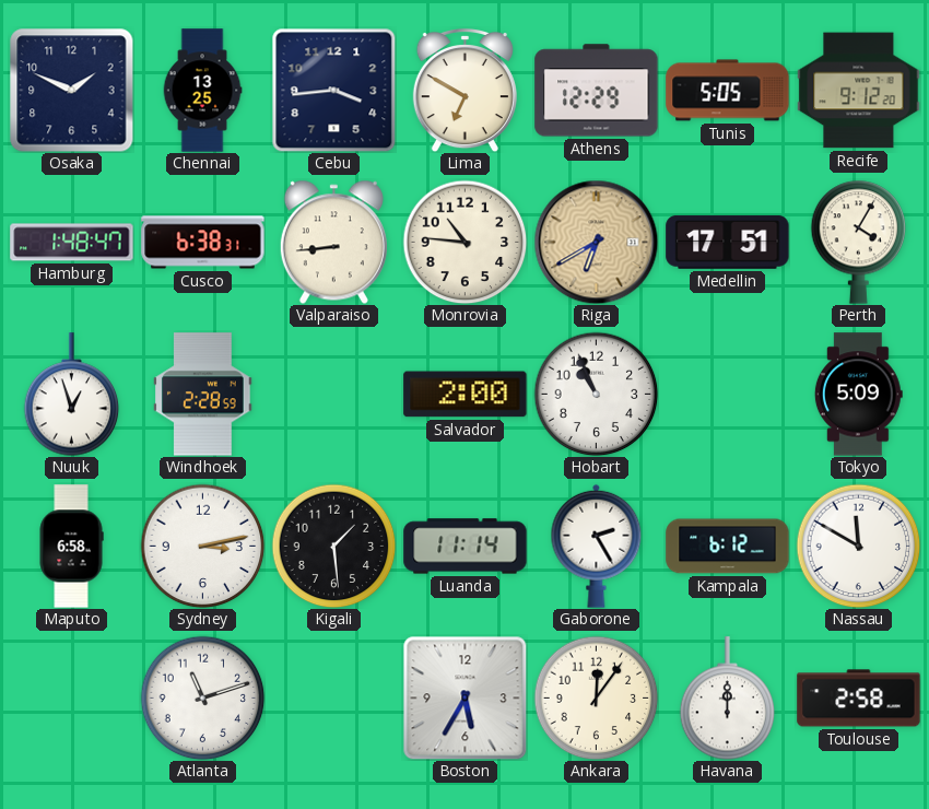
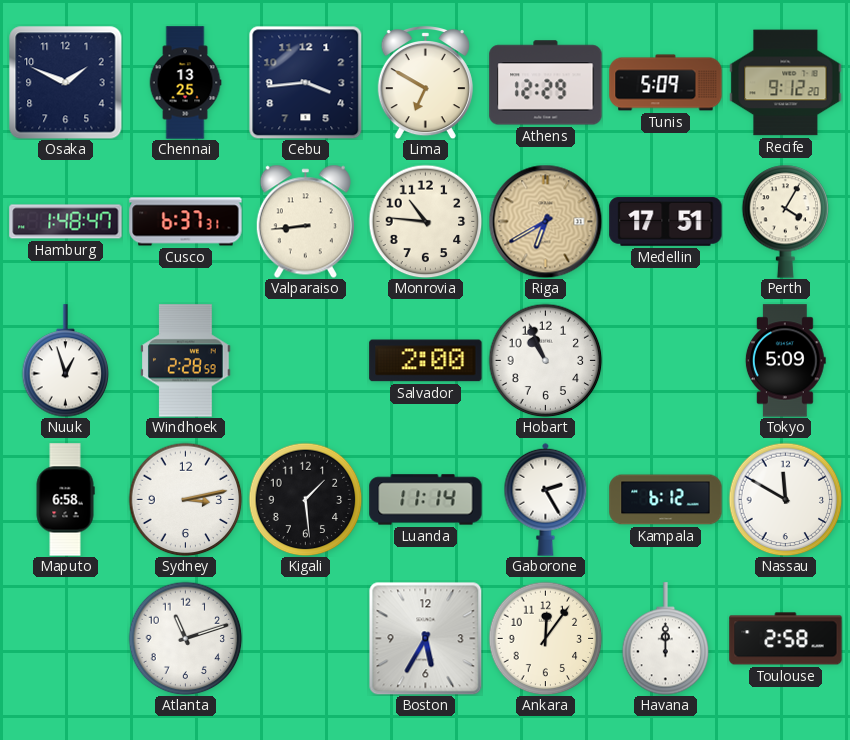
Tunis: 5:05 -> 5:09 (666, 83)
Cusco: 6:38 -> 6:37 (186, 222)
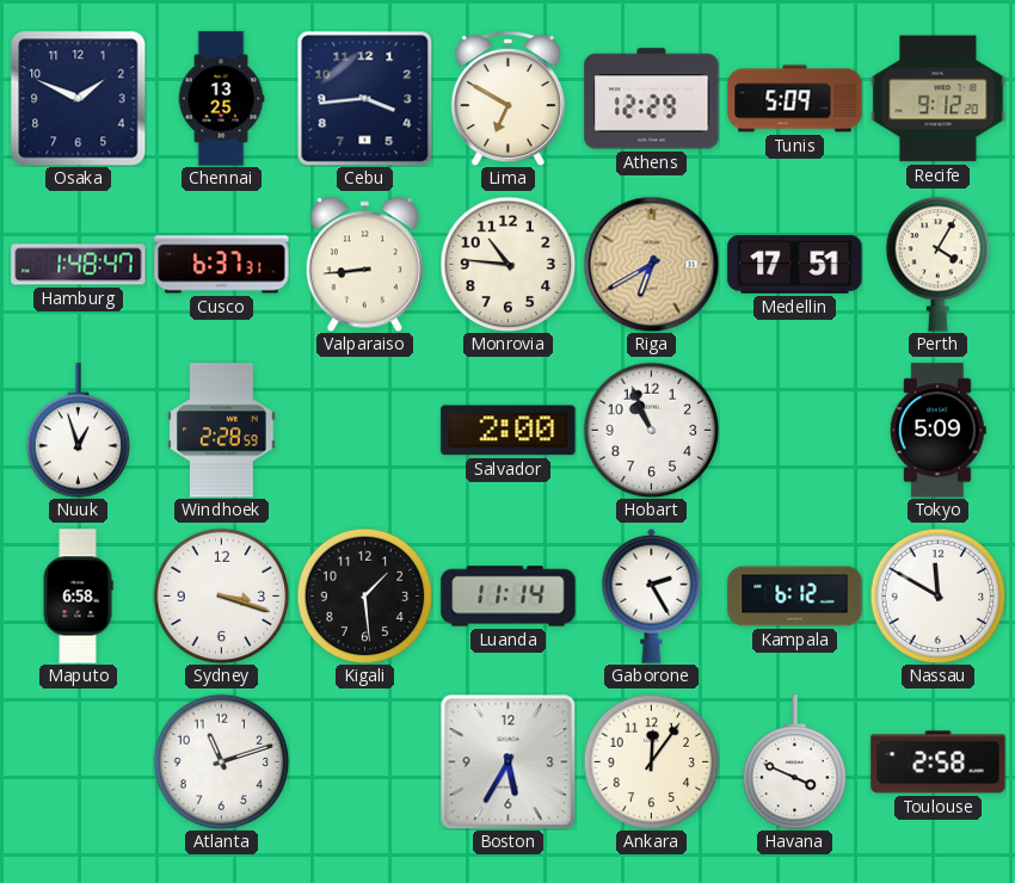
Sydney: 3:13 -> 3:18 (221, 595)
Havana: 12:00 -> 3:49 (795, 762)
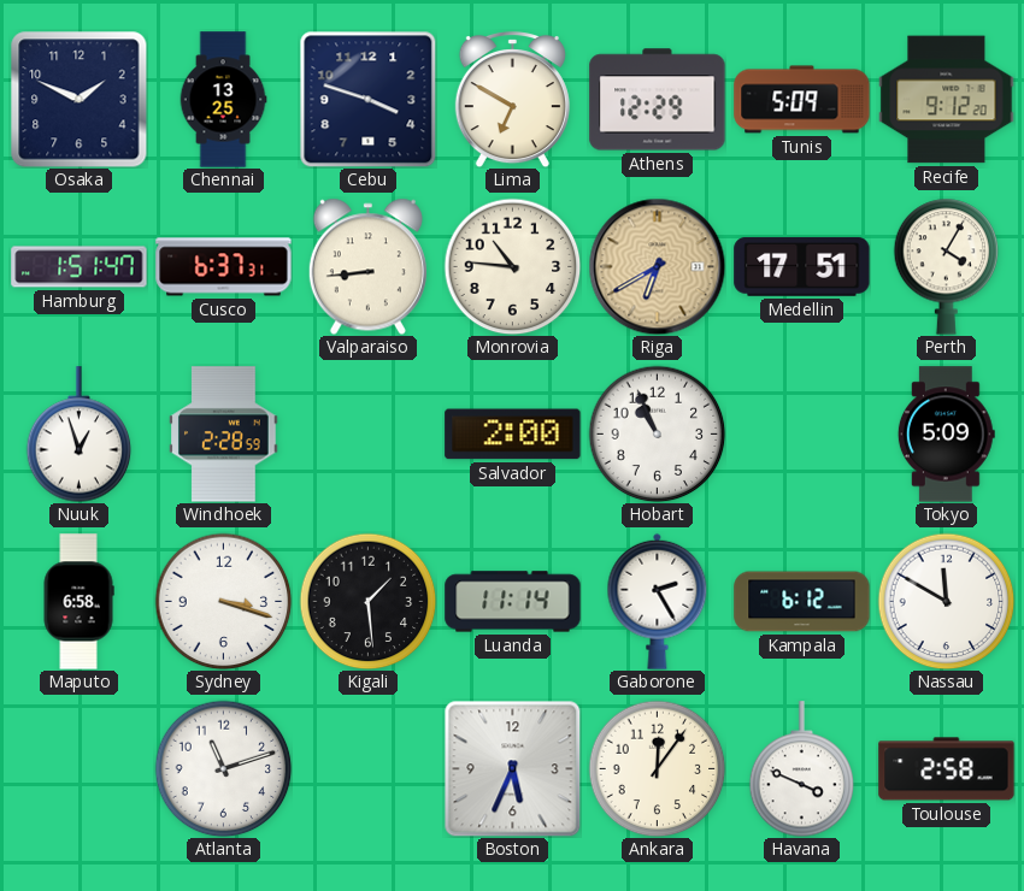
Cebu: 3:44 -> 3:48 (367, 99)
Hamburg: 1:48 -> 1:51 (80, 267)
Boston: 5:35 -> 5:34 (512, 768)
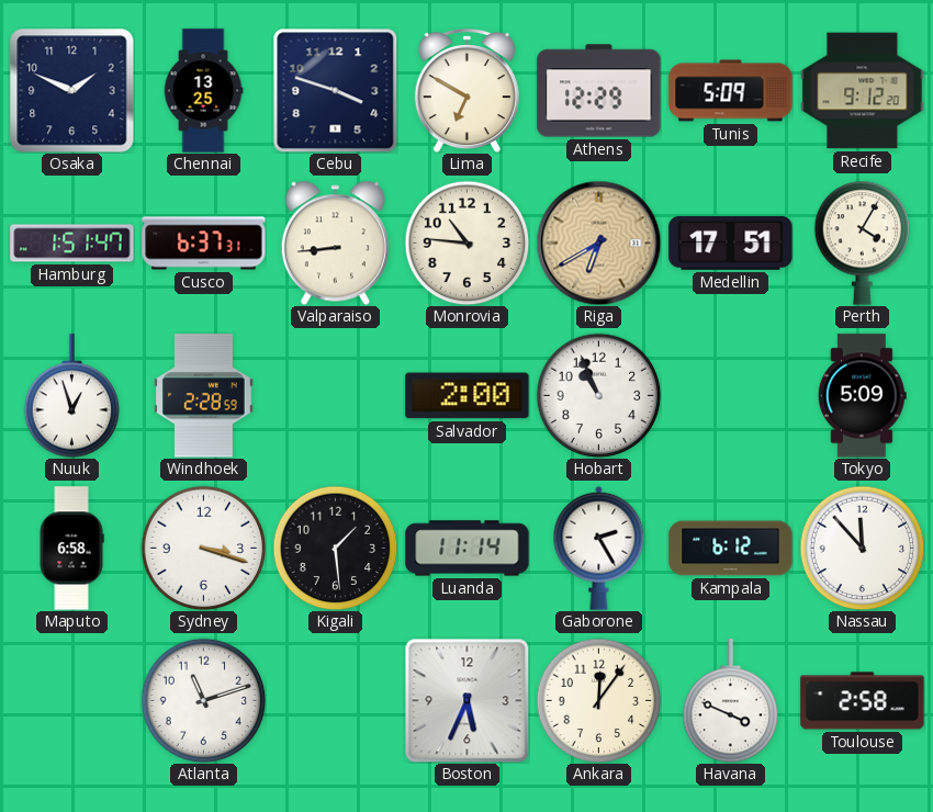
Nassau: 11:50 -> 11:53 (862, 548)
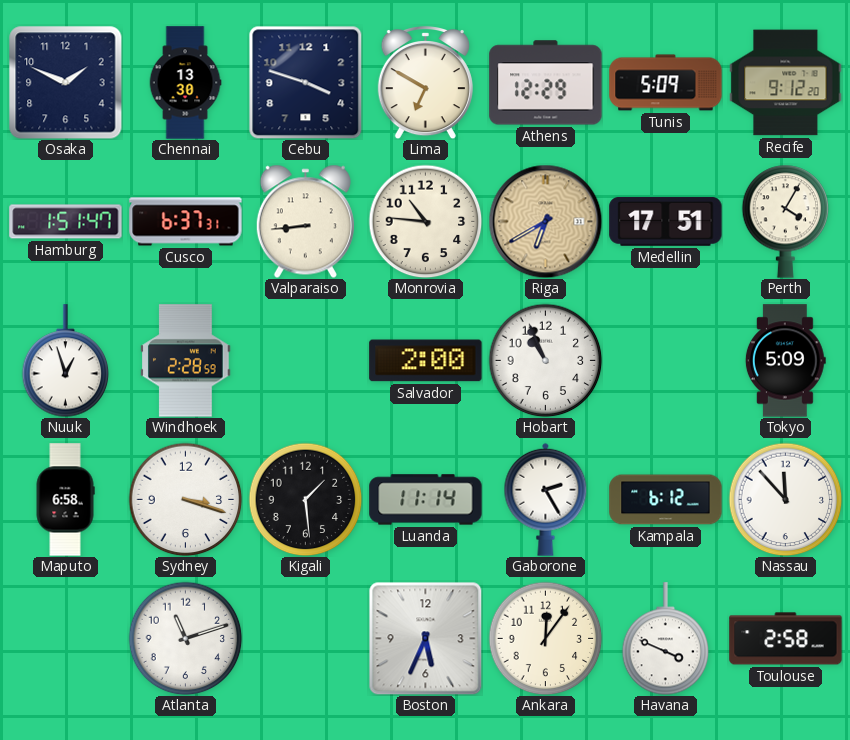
Chennai: 13:25 -> 13:30 (185, 83)
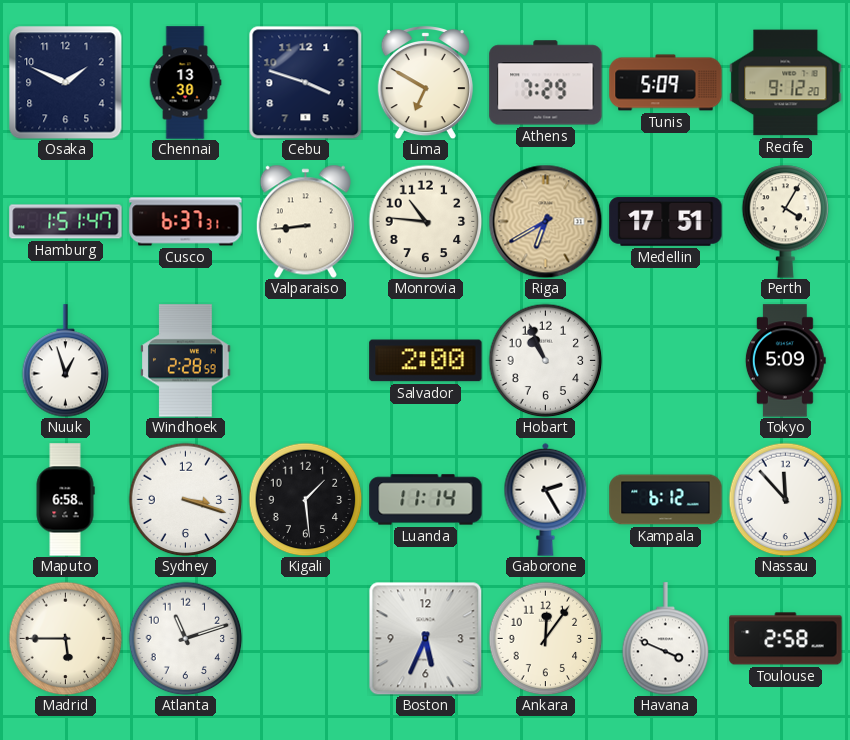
Athens: 12:29 -> 7:29 (546, 83)
Madrid: none -> 5:45 (65, 638)
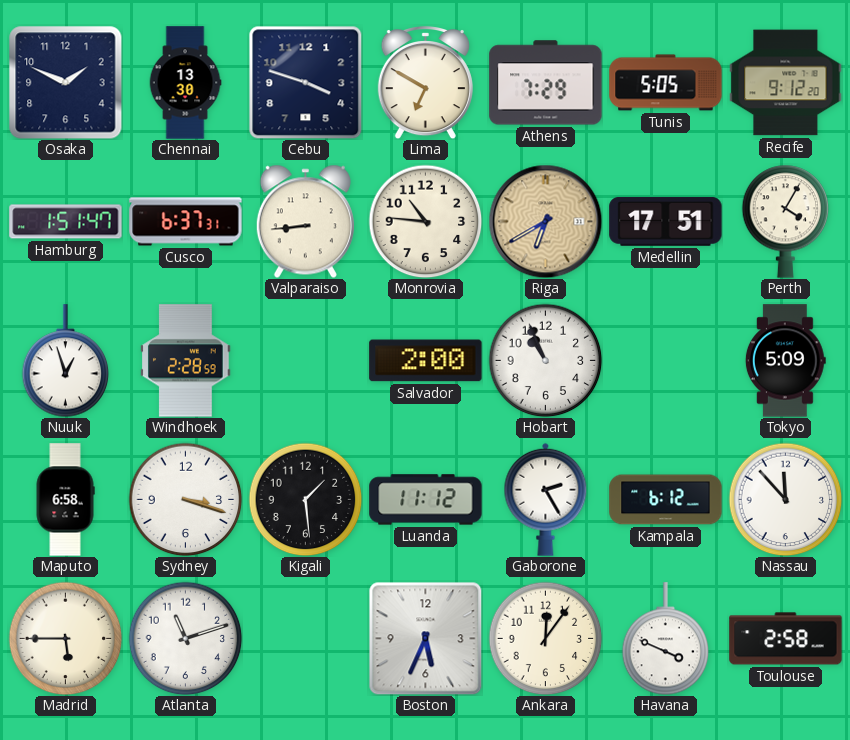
Tunis: 5:09 -> 5:05 (666, 83)
Luanda: 11:14 -> 11:12 (426, 500)
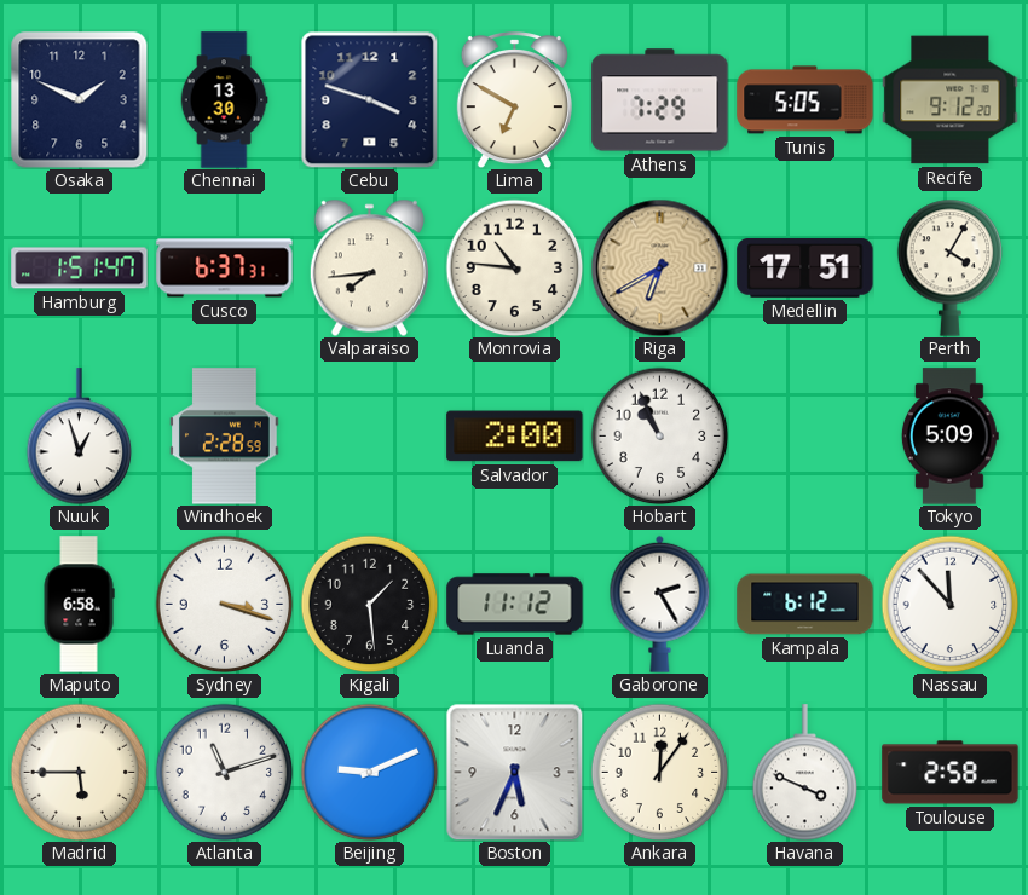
Valparaiso: 8:44 -> 7:44 (369, 267)
Beijing: none -> 9:11 (369, 772)
